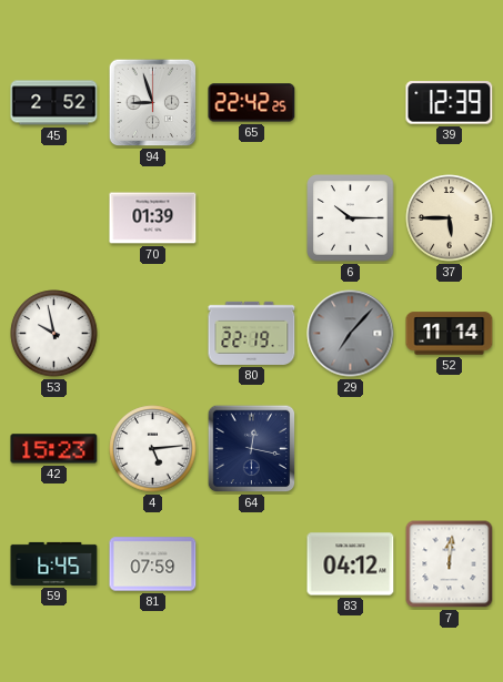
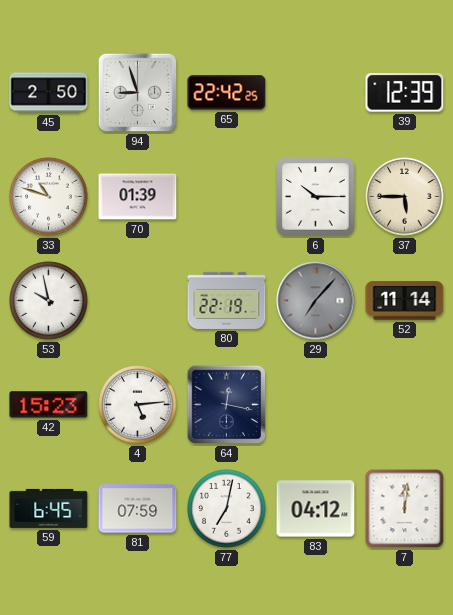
45: 2:52 -> 2:50 (49, 93)
33: none -> 10:48 (49, 197)
77: none -> 7:02 (227, 509)
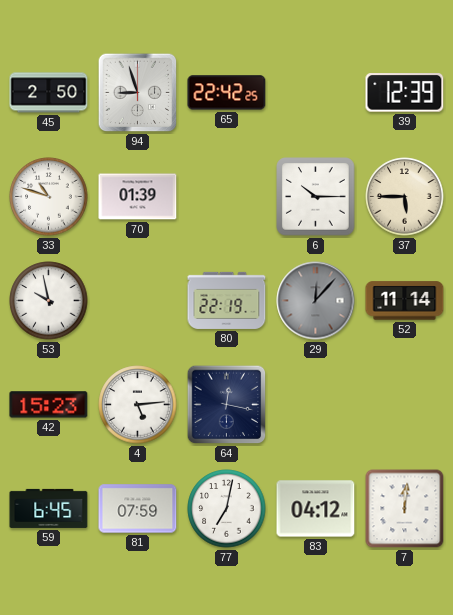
29: 7:07 -> 12:07 (316, 301)
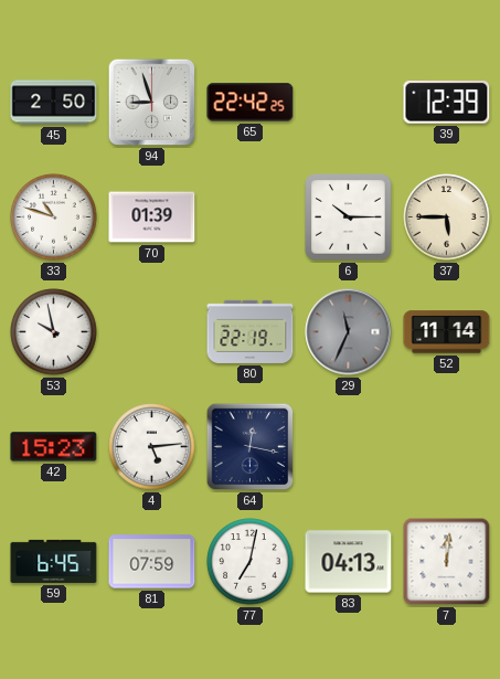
29: 12:07 -> 11:34 (349, 332)
83: 04:12 -> 04:13 (349, 562)
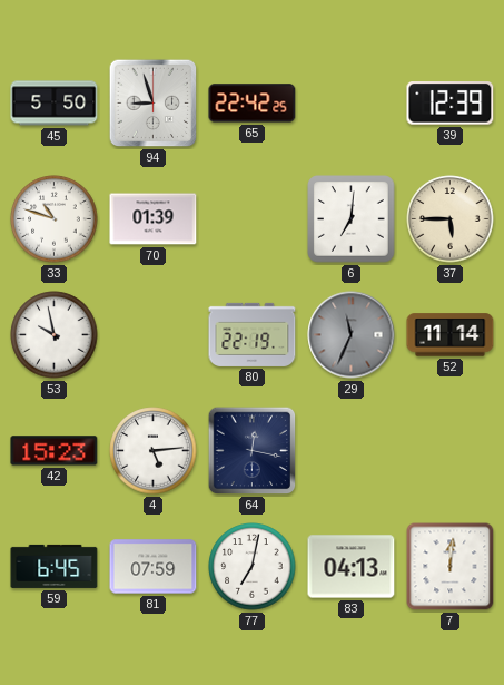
45: 2:50 -> 5:50 (55, 104)
6: 10:15 -> 7:01 (352, 219)
